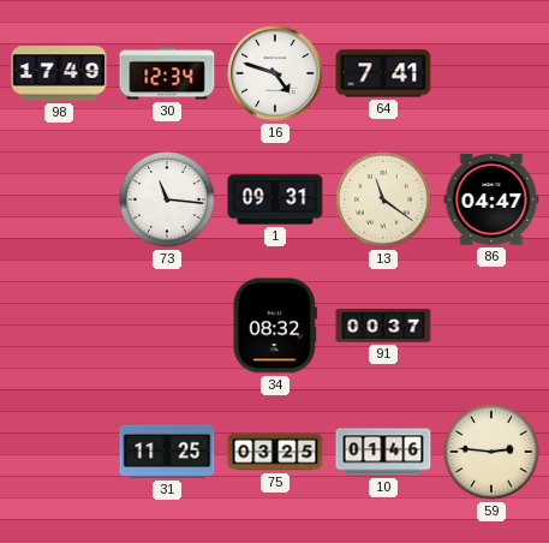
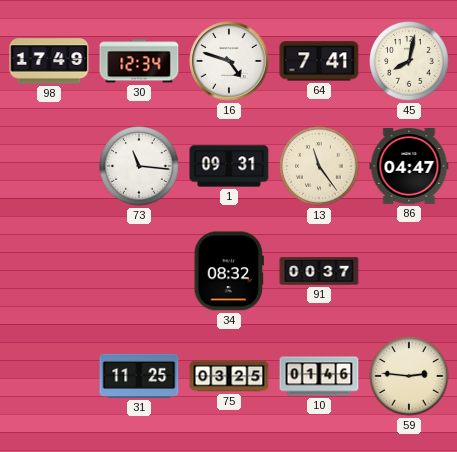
45: none -> 8:02 (409, 61)
13: 11:21 -> 11:24 (319, 166)
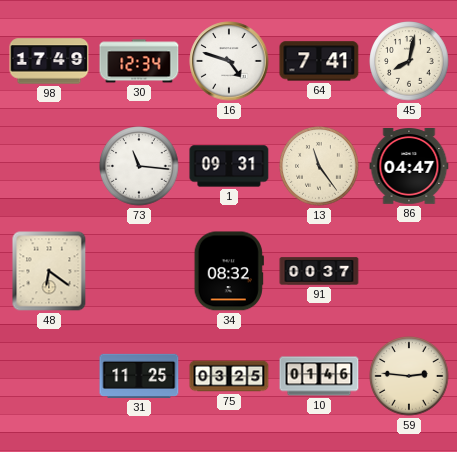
48: none -> 6:21 (49, 271)
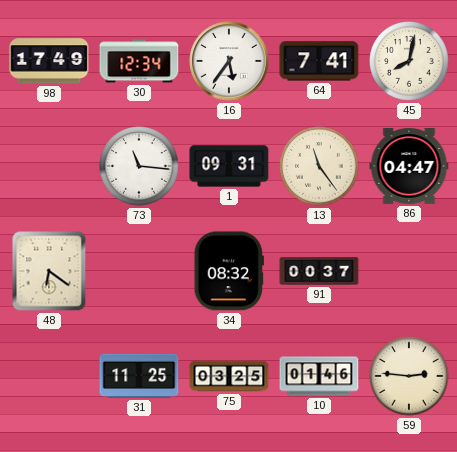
16: 4:48 -> 5:36 (229, 61)
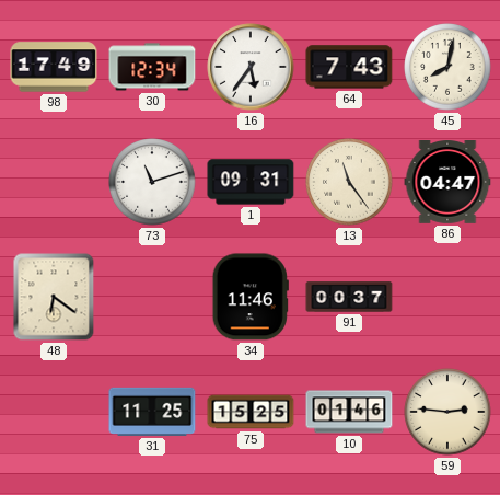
64: 7:41 -> 7:43 (349, 67)
73: 11:16 -> 11:12 (152, 182)
34: 08:32 -> 11:46 (251, 297)
75: 03:25 -> 15:25 (251, 412)
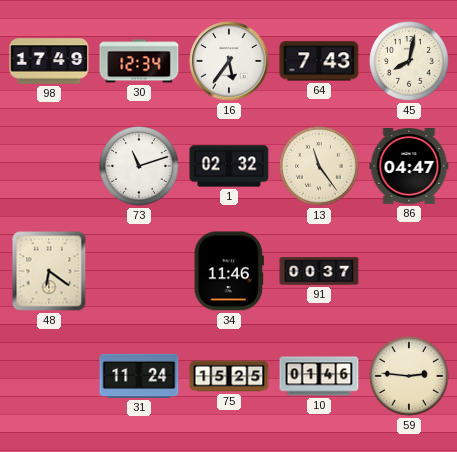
1: 09:31 -> 02:32 (229, 166)
31: 11:25 -> 11:24 (139, 376)
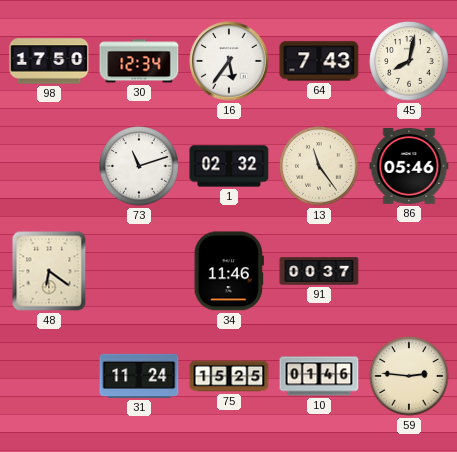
98: 17:49 -> 17:50 (49, 61)
86: 04:47 -> 05:46 (409, 167)
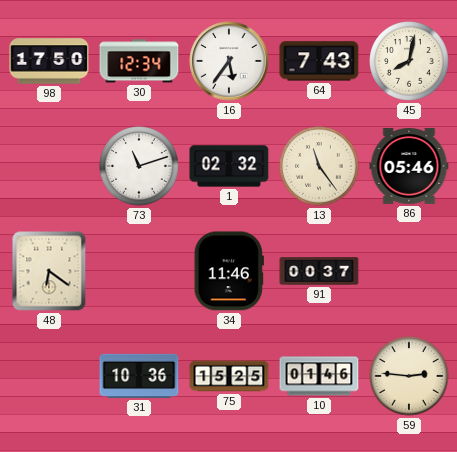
31: 11:24 -> 10:36 (139, 376)
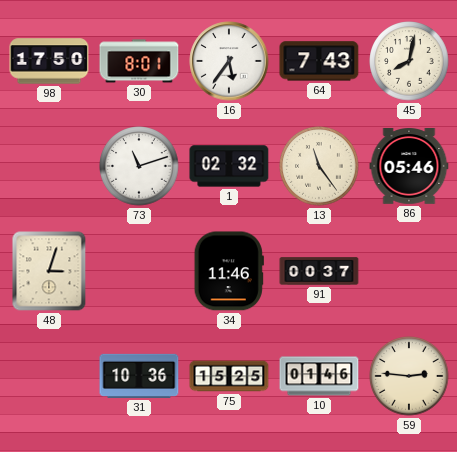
30: 12:34 -> 8:01 (139, 61)
48: 6:21 -> 3:03 (49, 271)
